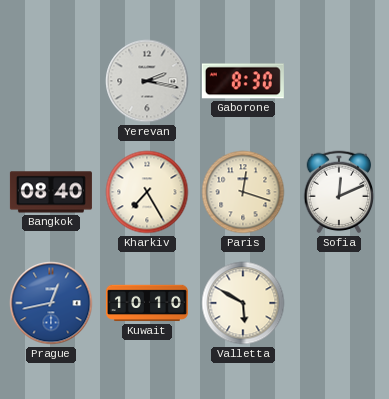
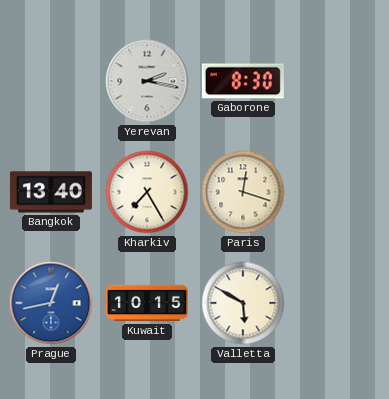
Bangkok: 08:40 -> 13:40 (51, 192)
Sofia: 12:11 -> none (339, 192)
Kuwait: 10:10 -> 10:15 (147, 303)
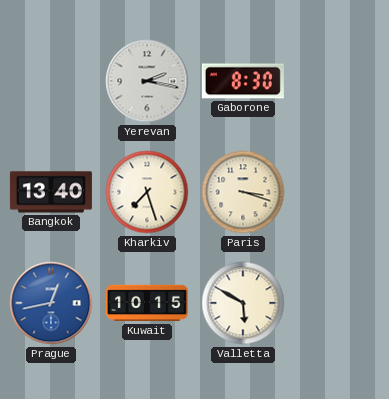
Kharkiv: 7:25 -> 7:27 (147, 192)
Paris: 12:18 -> 3:18 (243, 192)
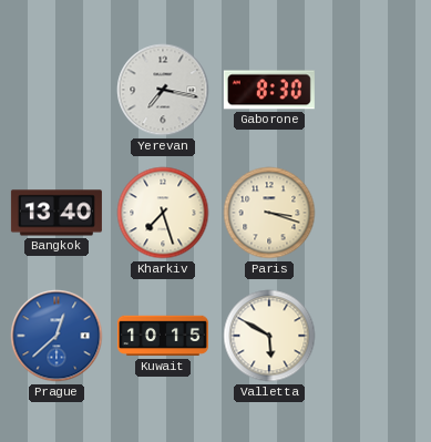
Yerevan: 2:17 -> 7:17 (163, 90)
Prague: 12:43 -> 12:38 (57, 336)
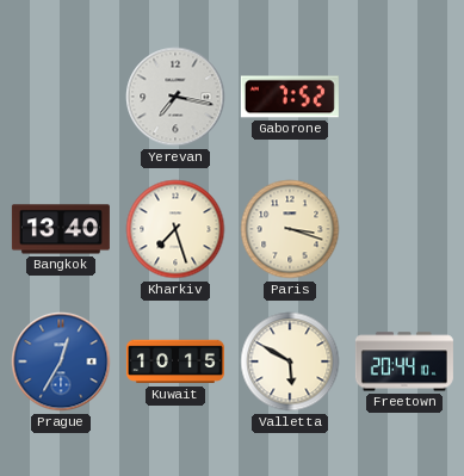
Gaborone: 8:30 -> 7:52 (290, 97)
Prague: 12:38 -> 12:35 (61, 361)
Freetown: none -> 20:44 (404, 361)
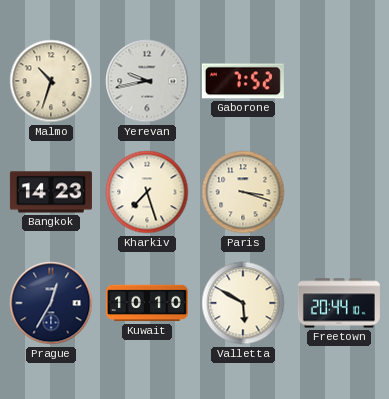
Malmo: none -> 10:33 (51, 81)
Yerevan: 7:17 -> 9:43 (147, 81)
Bangkok: 13:40 -> 14:23 (51, 192)
Prague dial: blue -> navy (51, 303)
Kuwait: 10:15 -> 10:10 (147, 303)
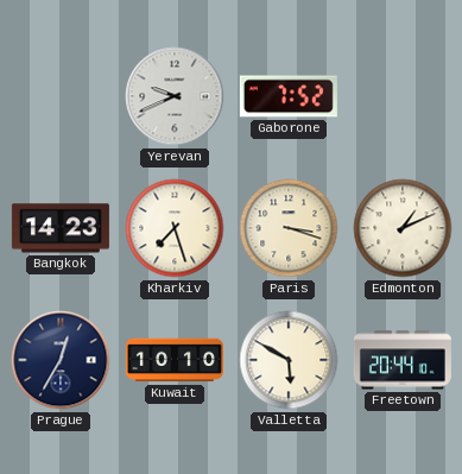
Malmo: 10:33 -> none (51, 81)
Yerevan: 9:43 -> 9:41 (175, 96)
Edmonton: none -> 1:11 (403, 228)
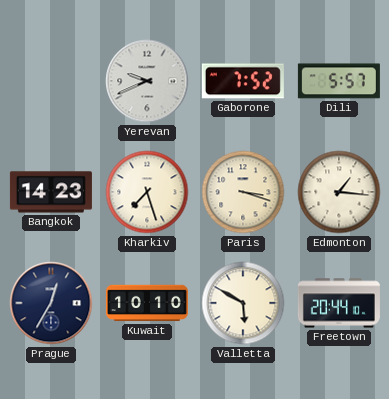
Dili: none -> 5:57 (339, 81)
Edmonton: 1:11 -> 1:16 (339, 192)
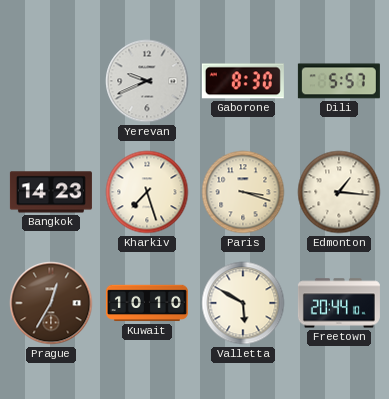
Gaborone: 7:52 -> 8:30 (243, 81)
Prague dial: navy -> brown (51, 303)
